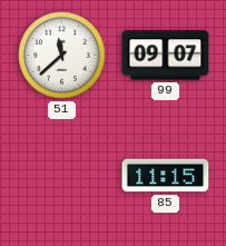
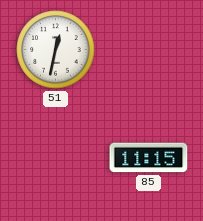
51: 11:38 -> 12:32 (56, 50)
99: 09:07 -> none (166, 56)
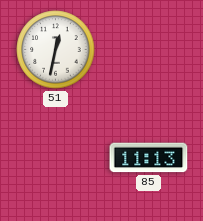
85: 11:15 -> 11:13 (149, 158)
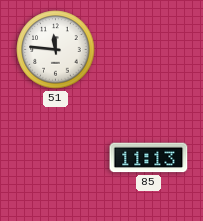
51: 12:32 -> 11:46 (56, 50)
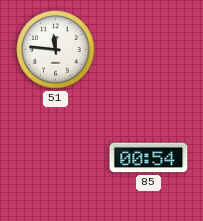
85: 11:13 -> 00:54 (149, 158)
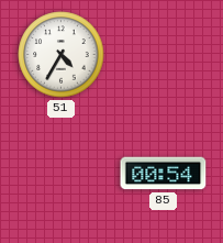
51: 11:46 -> 4:35 (62, 55)
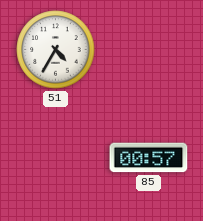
85: 00:54 -> 00:57 (149, 158)
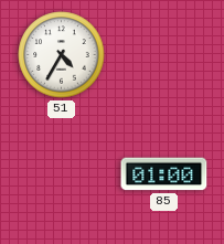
85: 00:57 -> 01:00 (164, 174)
